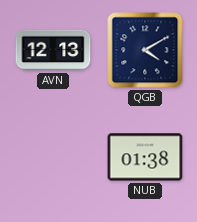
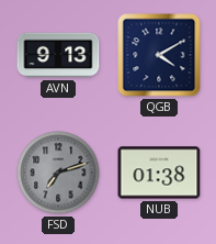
AVN: 12:13 -> 9:13 (58, 55)
FSD: none -> 7:12 (58, 173)
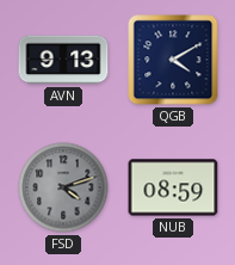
FSD: 7:12 -> 4:12 (63, 187)
NUB: 01:38 -> 08:59 (173, 187)
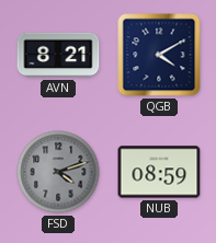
AVN: 9:13 -> 8:21 (58, 55)
